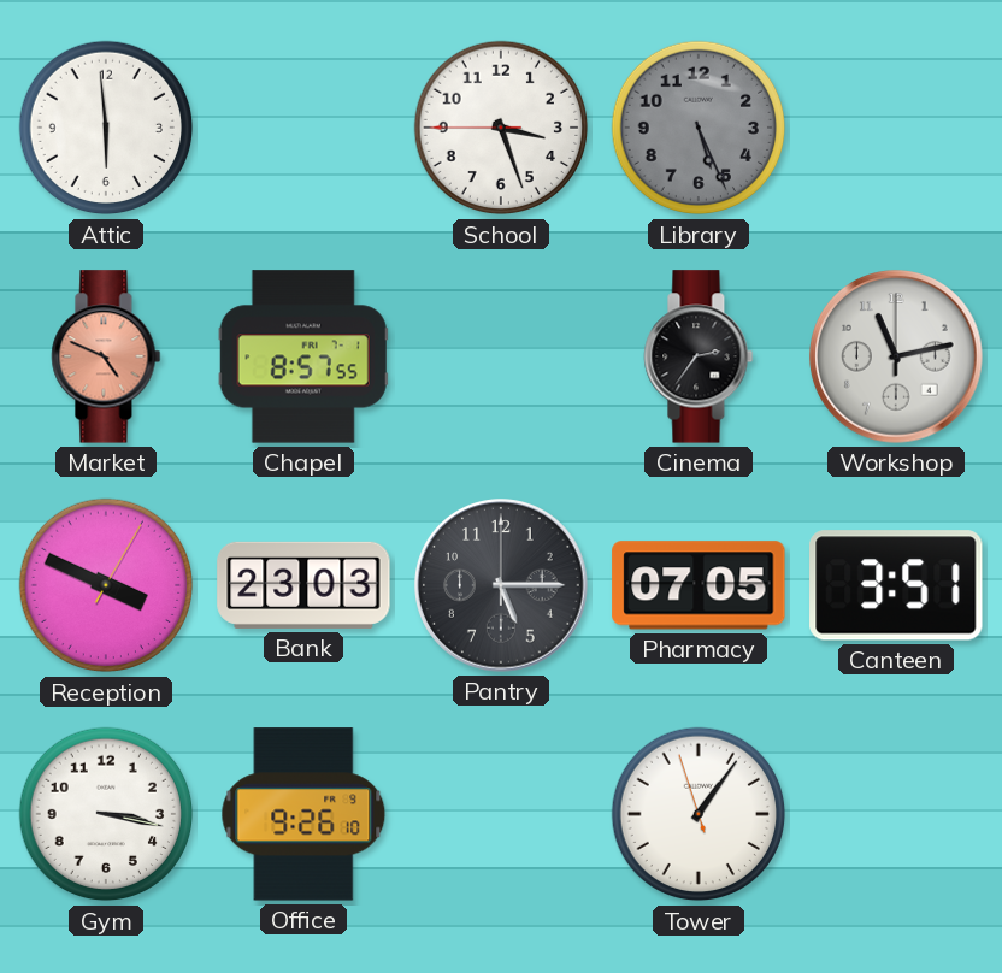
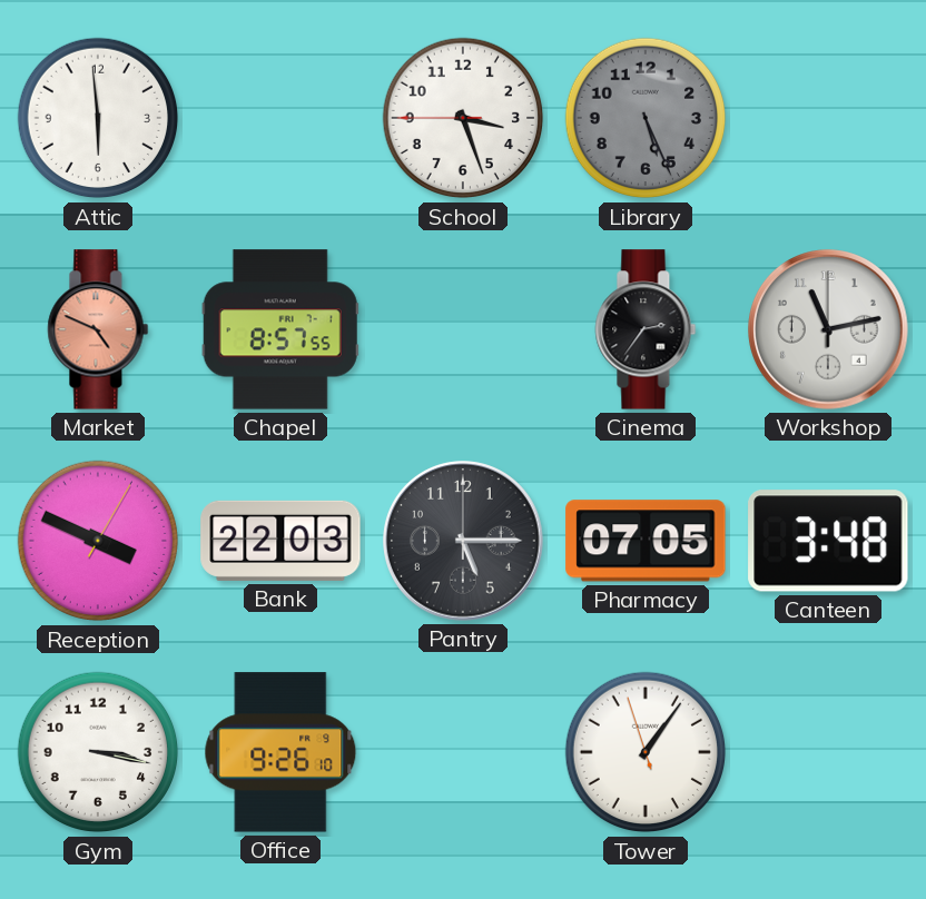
Bank: 23:03 -> 22:03 (280, 541)
Canteen: 3:51 -> 3:48 (828, 541)
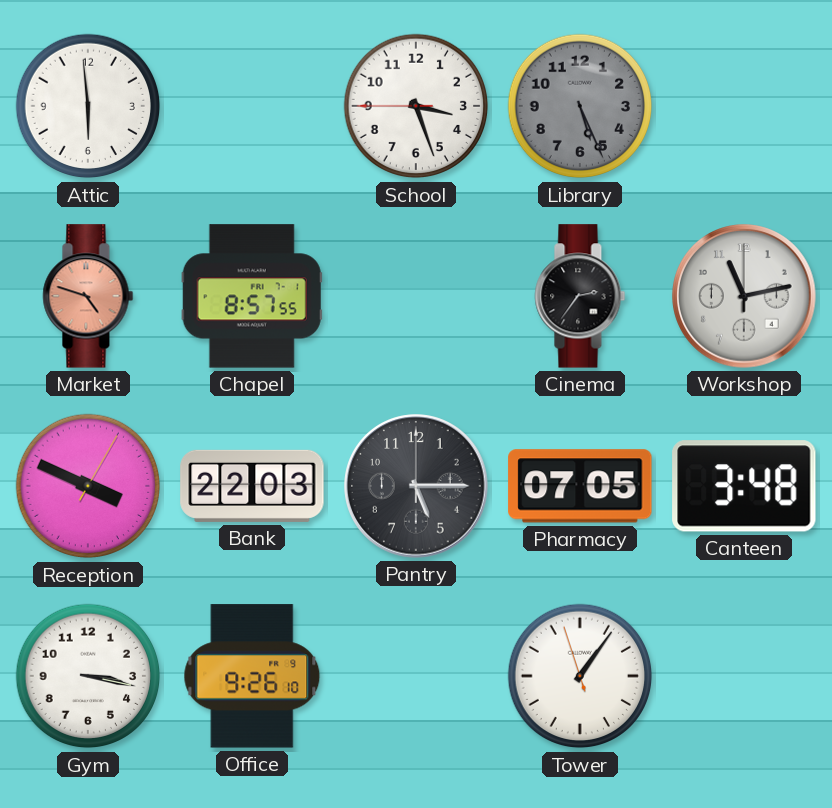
Market: 4:49 -> 4:48 (88, 296)
